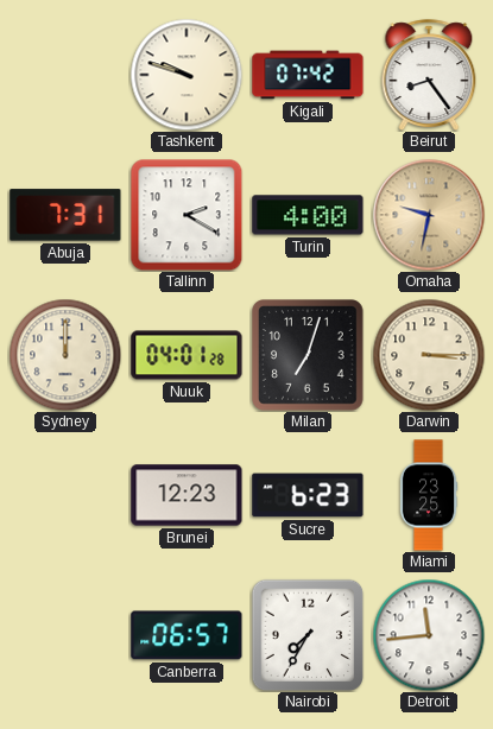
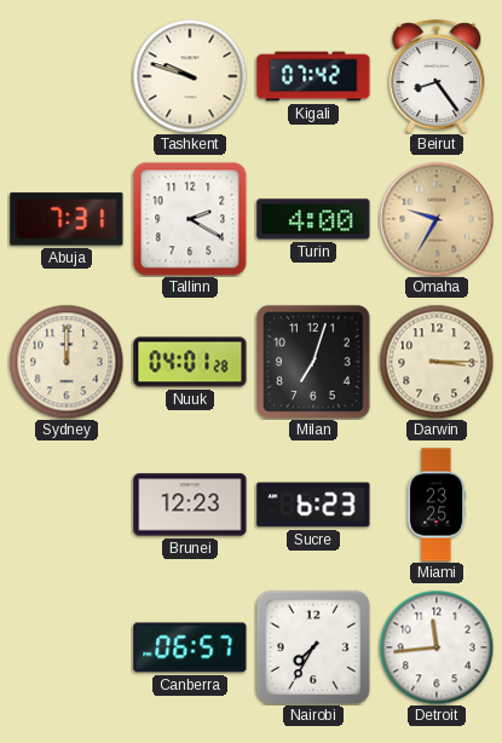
Omaha: 9:32 -> 9:35 (437, 219)
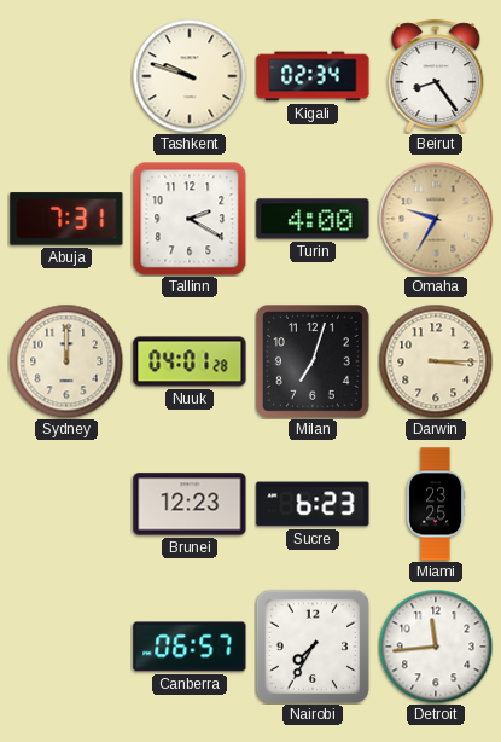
Kigali: 07:42 -> 02:34 (313, 76)
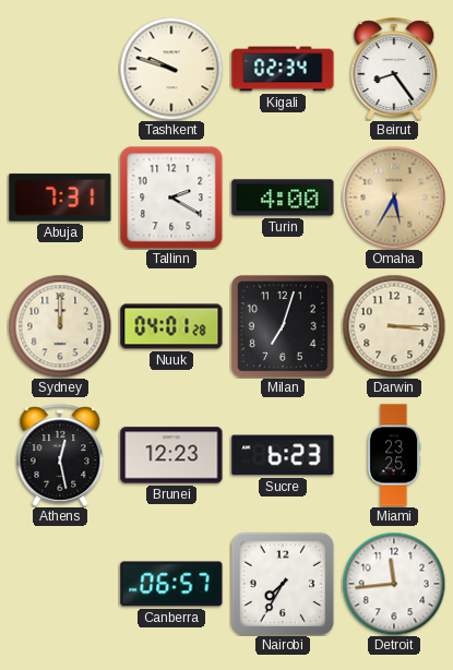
Omaha: 9:35 -> 5:35 (394, 198)
Athens: none -> 12:28 (60, 455)
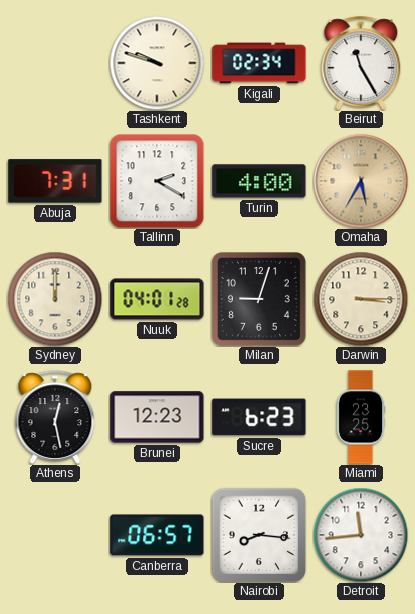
Beirut: 8:24 -> 11:25 (361, 63)
Milan: 7:03 -> 9:03 (260, 300)
Nairobi: 7:35 -> 8:16 (259, 535)
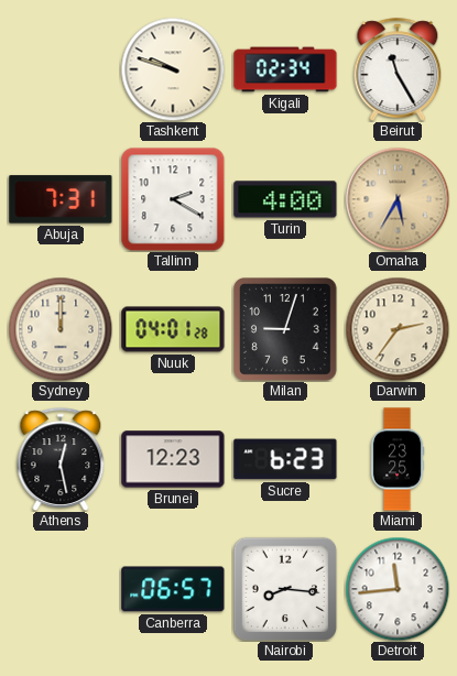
Darwin: 3:15 -> 2:36 (398, 329)
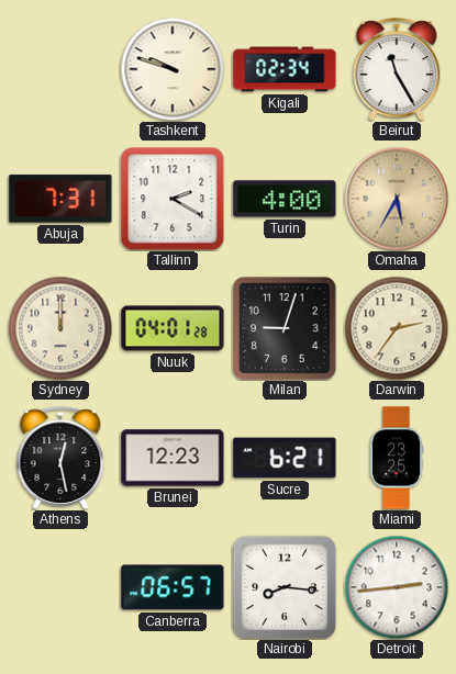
Sucre: 6:23 -> 6:21 (285, 458)
Detroit: 11:44 -> 2:44 (397, 587)
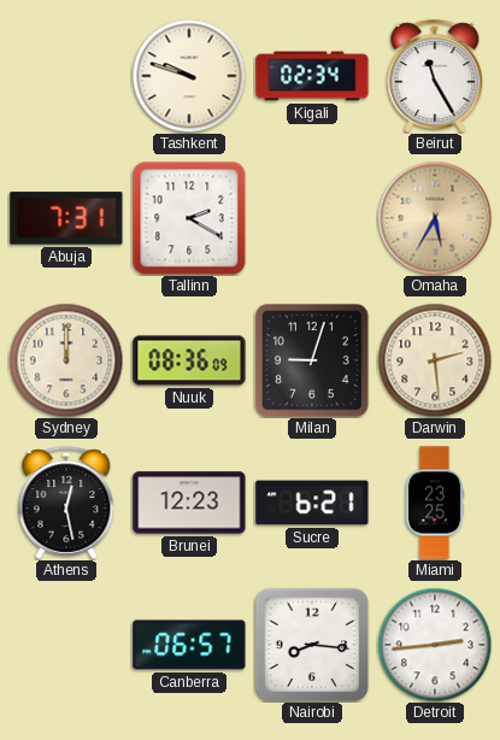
Turin: 4:00 -> none (285, 199)
Nuuk: 04:01 -> 08:36 (189, 360)
Darwin: 2:36 -> 2:29 (435, 360)
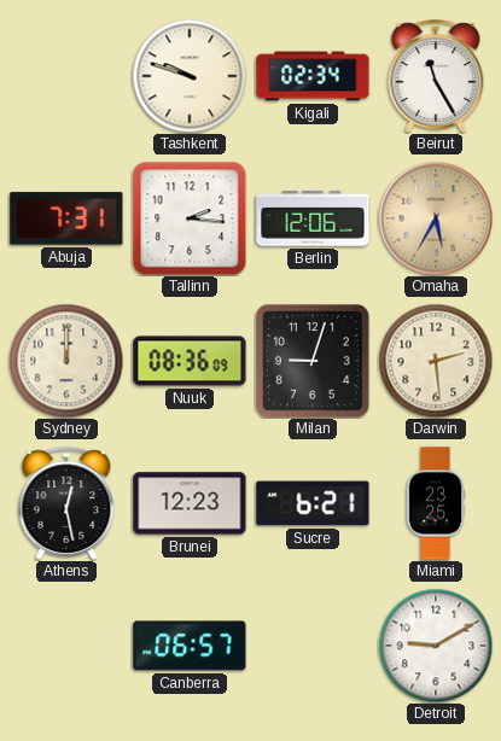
Tallinn: 2:20 -> 2:16 (190, 218)
Berlin: none -> 12:06 (313, 218)
Nairobi: 8:16 -> none (312, 645)
Detroit: 2:44 -> 9:10 (436, 646)
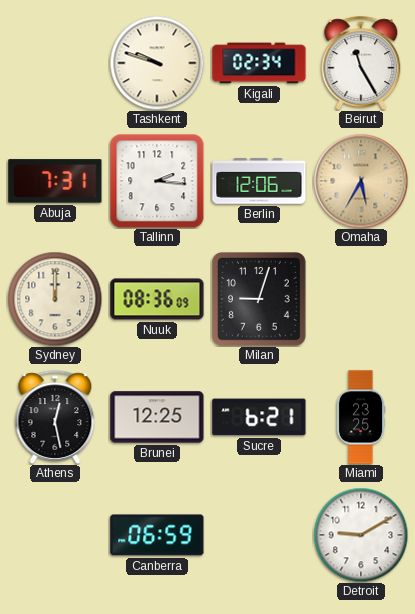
Darwin: 2:29 -> none (436, 361)
Brunei: 12:23 -> 12:25 (157, 417)
Canberra: 06:57 -> 06:59 (157, 535)
